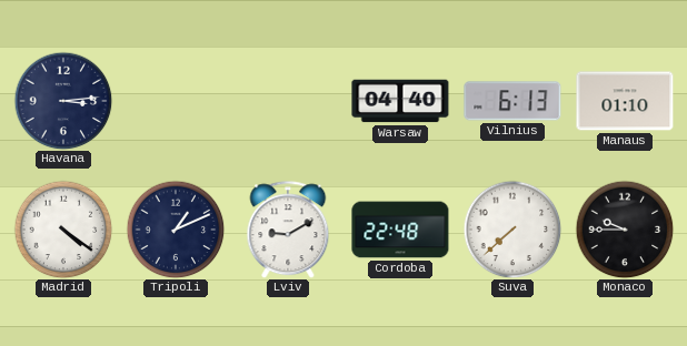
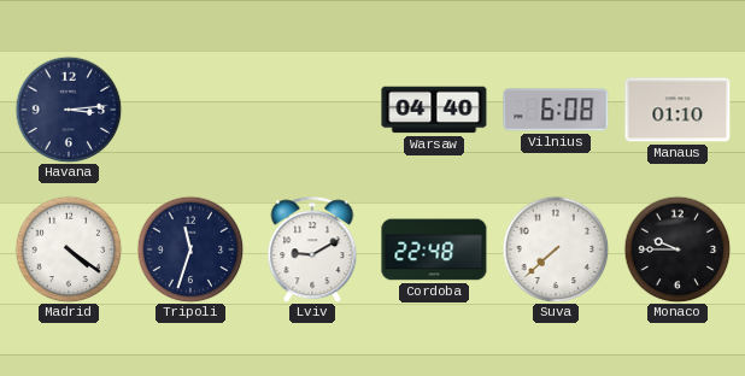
Vilnius: 6:13 -> 6:08 (556, 110)
Tripoli: 1:11 -> 11:33 (190, 249)
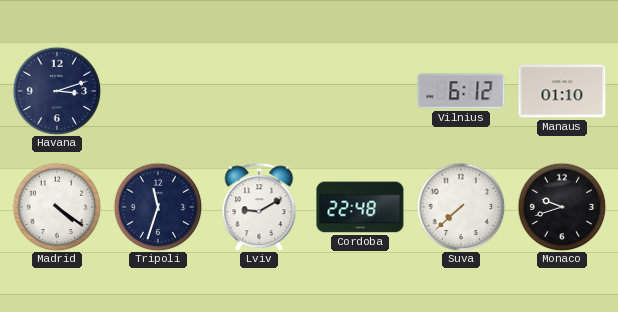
Havana: 3:14 -> 3:12 (57, 91)
Warsaw: 04:40 -> none (434, 110)
Vilnius: 6:08 -> 6:12 (461, 91)
Monaco: 9:45 -> 9:42 (562, 207)
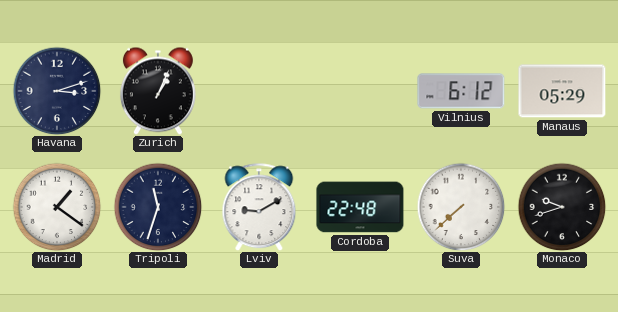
Zurich: none -> 1:04 (158, 91)
Manaus: 01:10 -> 05:29 (562, 91)
Madrid: 4:21 -> 1:21 (57, 207)
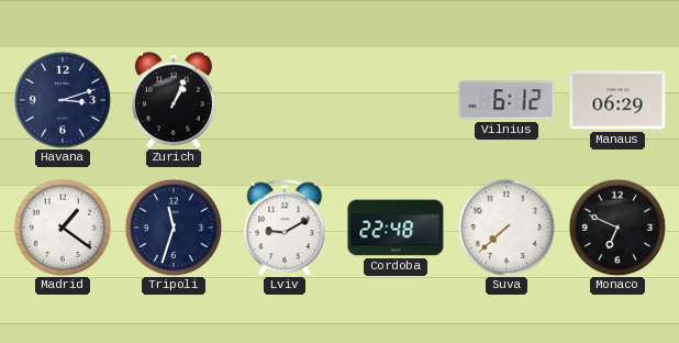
Manaus: 05:29 -> 06:29 (617, 100)
Monaco: 9:42 -> 6:49 (617, 228)
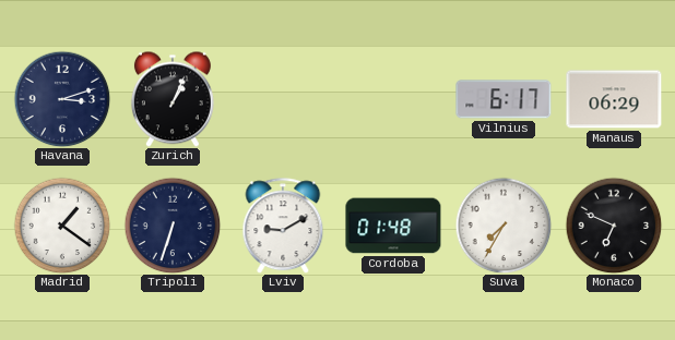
Vilnius: 6:12 -> 6:17 (504, 99)
Tripoli: 11:33 -> 6:33 (173, 226)
Cordoba: 22:48 -> 01:48 (393, 226)
Suva: 7:38 -> 7:35 (504, 226)
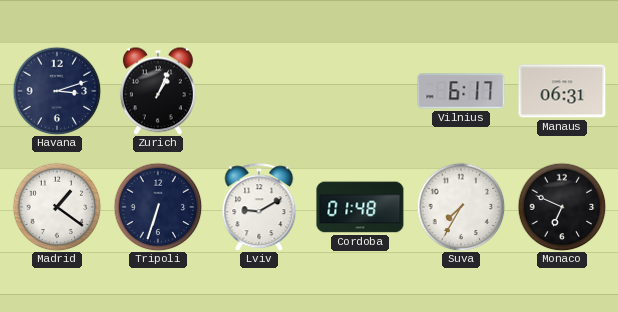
Manaus: 06:29 -> 06:31 (562, 91)
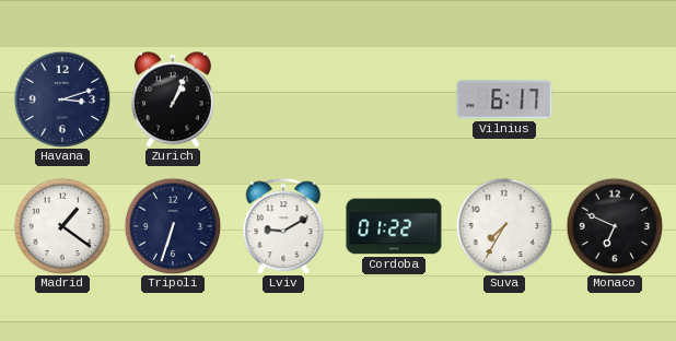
Manaus: 06:31 -> none (562, 91)
Cordoba: 01:48 -> 01:22 (394, 226)
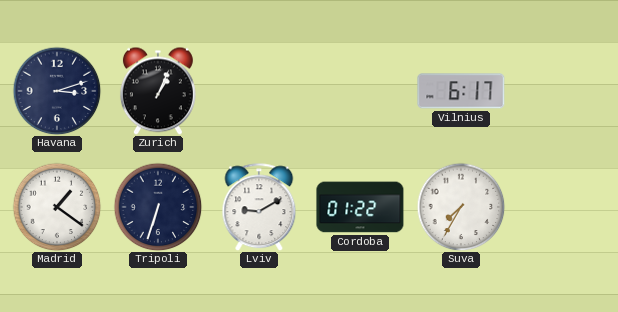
Monaco: 6:49 -> none (615, 226)
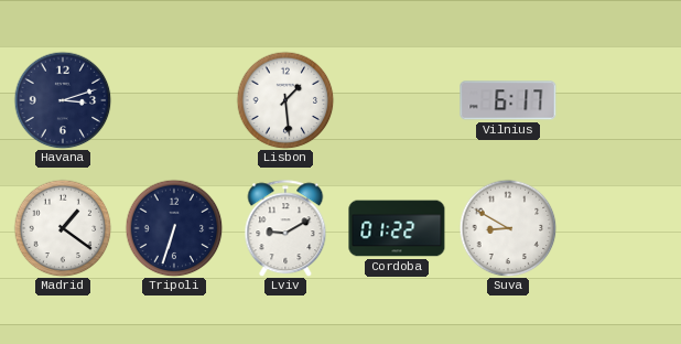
Zurich: 1:04 -> none (158, 91)
Lisbon: none -> 1:29 (285, 100)
Suva: 7:35 -> 8:50 (508, 228)
